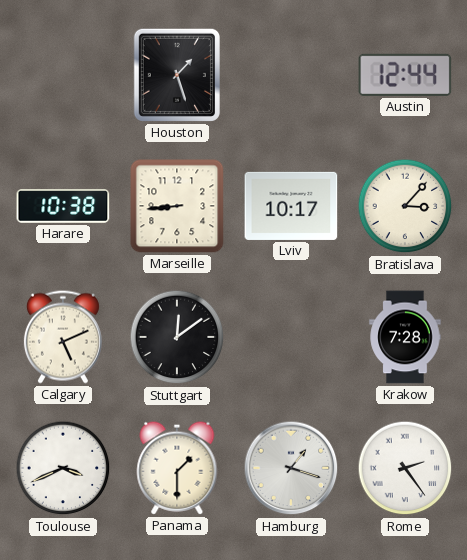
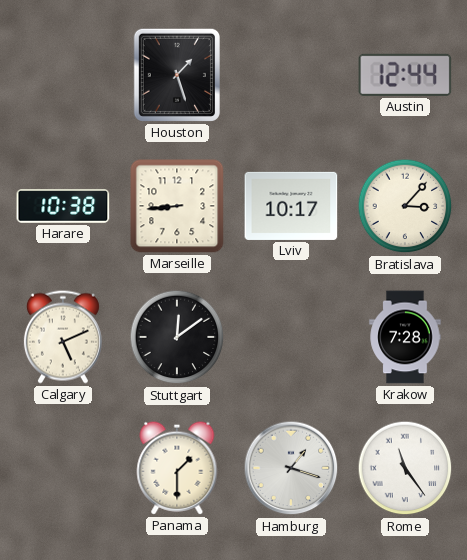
Toulouse: 3:41 -> none (63, 468)
Rome: 2:24 -> 11:24 (405, 468)
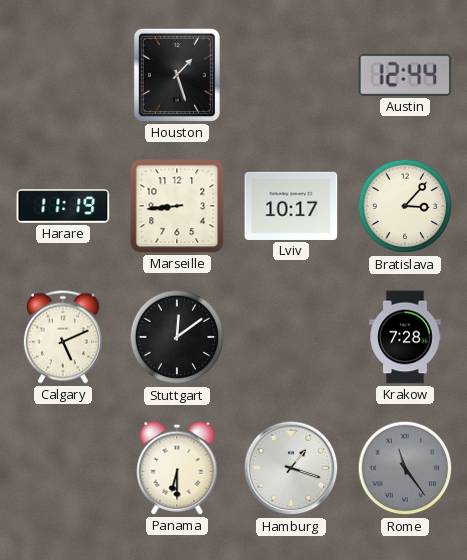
Harare: 10:38 -> 11:19 (63, 206)
Panama: 1:30 -> 6:30 (177, 468)
Rome dial: white -> grey (405, 468)
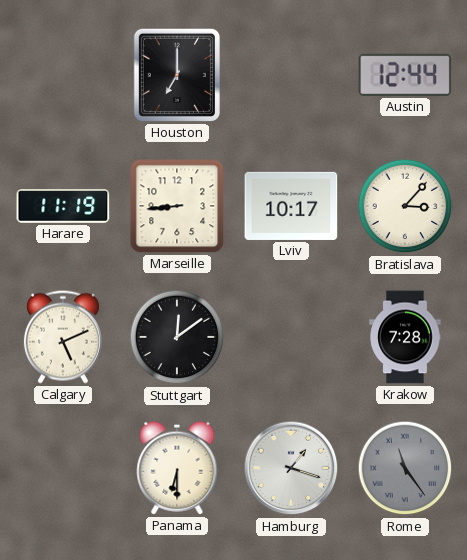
Houston: 1:27 -> 7:00 (177, 75)
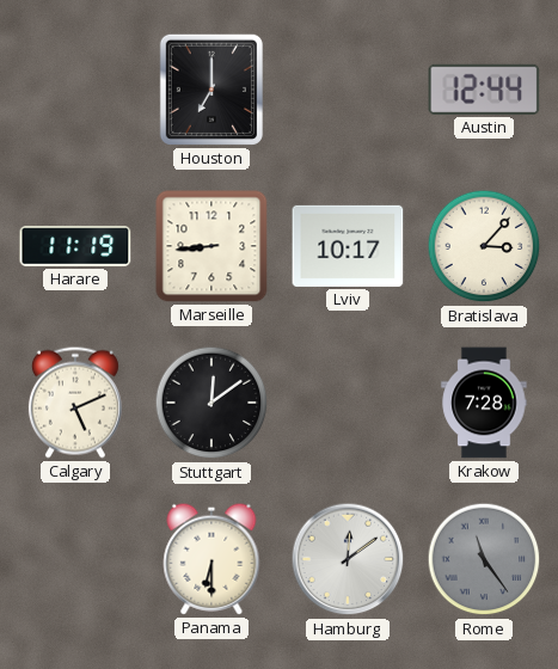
Hamburg: 1:18 -> 12:09 (348, 559)
